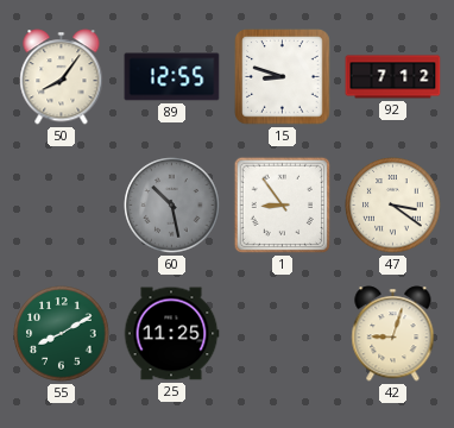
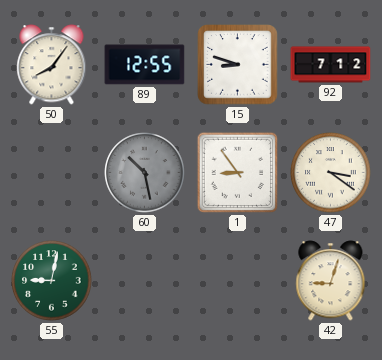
55: 8:10 -> 9:02 (52, 281)
25: 11:25 -> none (171, 334)
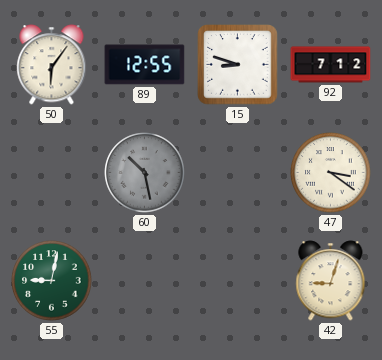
50: 8:06 -> 6:06 (52, 65)
1: 8:54 -> none (238, 173)
